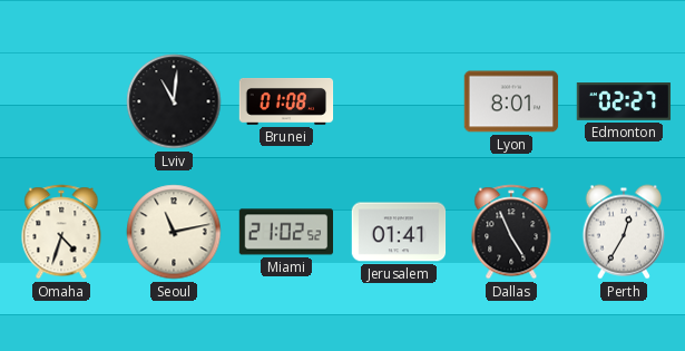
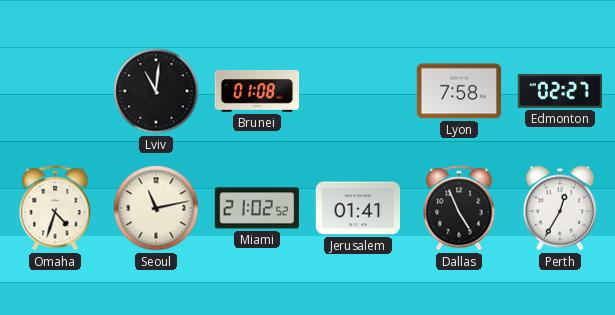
Lyon: 8:01 -> 7:58 (459, 91)
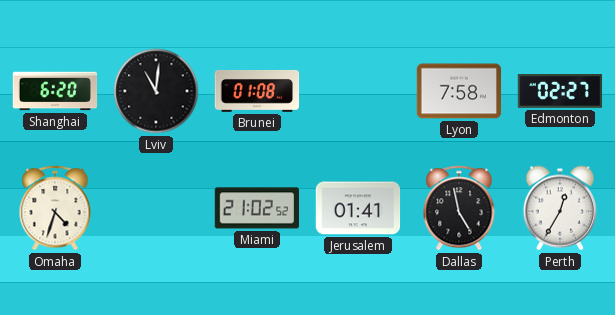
Shanghai: none -> 6:20 (55, 91)
Seoul: 11:13 -> none (156, 208)
Dallas: 4:56 -> 4:58 (459, 208)
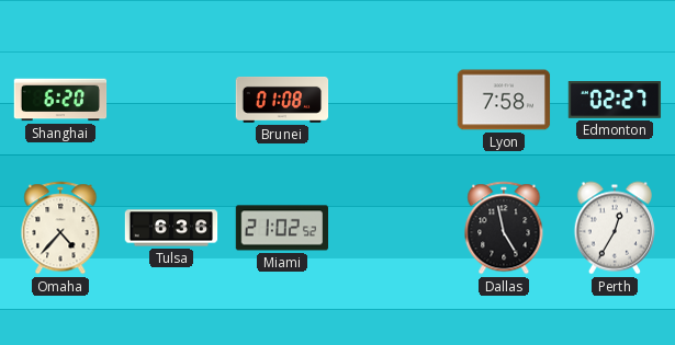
Lviv: 11:01 -> none (156, 91)
Omaha: 4:33 -> 4:37 (60, 228)
Tulsa: none -> 6:36 (171, 228)
Jerusalem: 01:41 -> none (358, 208)
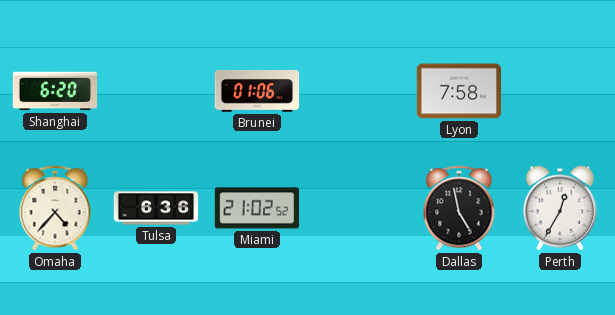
Brunei: 01:08 -> 01:06 (257, 92)
Edmonton: 02:27 -> none (615, 101)
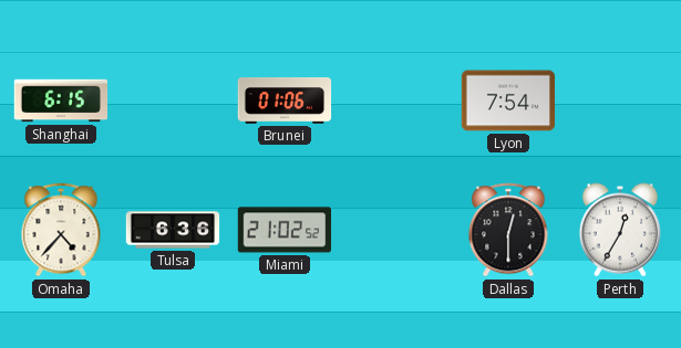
Shanghai: 6:20 -> 6:15 (61, 101)
Lyon: 7:58 -> 7:54 (508, 101)
Dallas: 4:58 -> 12:30 (508, 230)
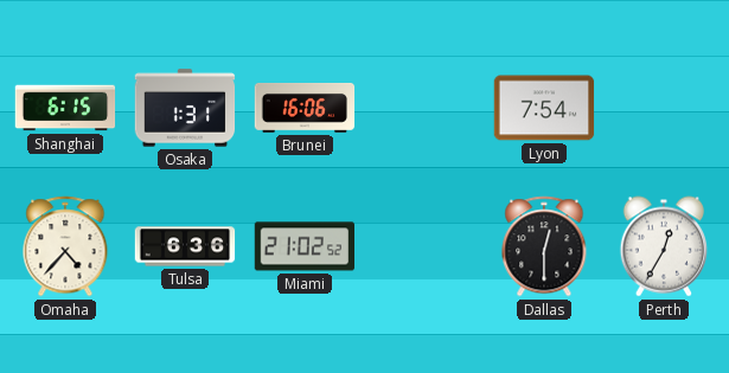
Osaka: none -> 1:31 (185, 108)
Brunei: 01:06 -> 16:06 (305, 109)
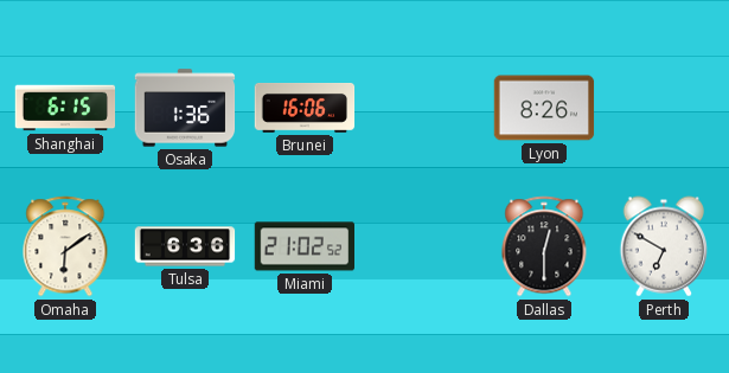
Osaka: 1:31 -> 1:36 (185, 108)
Lyon: 7:54 -> 8:26 (544, 108)
Omaha: 4:37 -> 6:09 (65, 246)
Perth: 12:35 -> 6:50 (663, 246)
